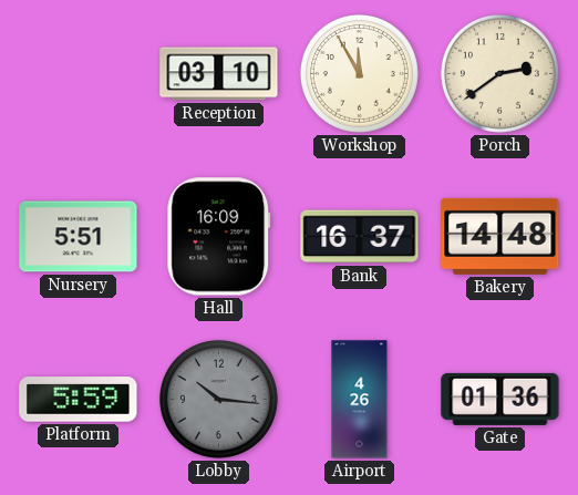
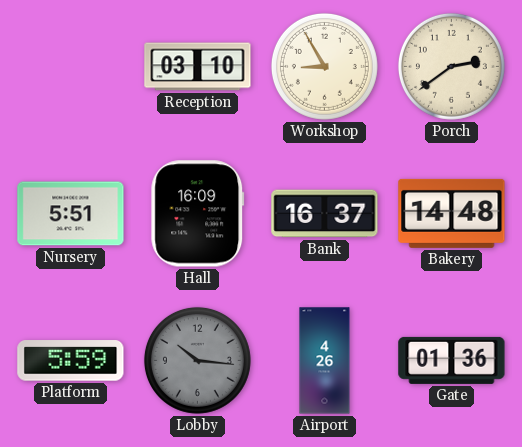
Workshop: 11:55 -> 8:55 (324, 66)
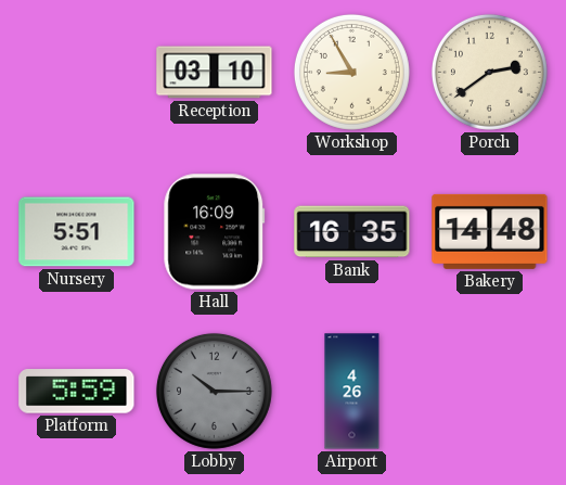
Bank: 16:37 -> 16:35 (352, 232)
Lobby: 10:16 -> 10:15 (214, 391)
Gate: 01:36 -> none (452, 360)
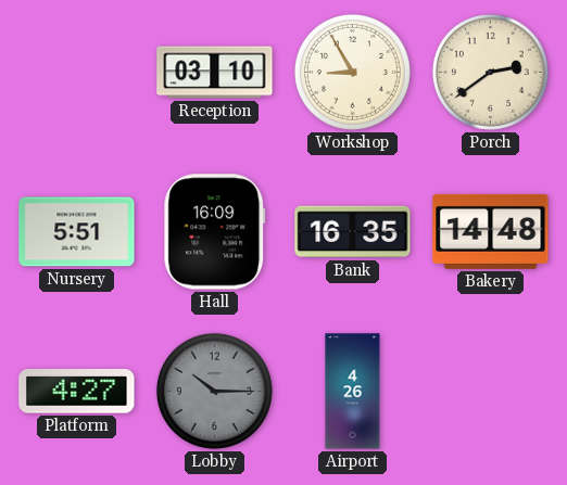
Platform: 5:59 -> 4:27 (77, 392)
